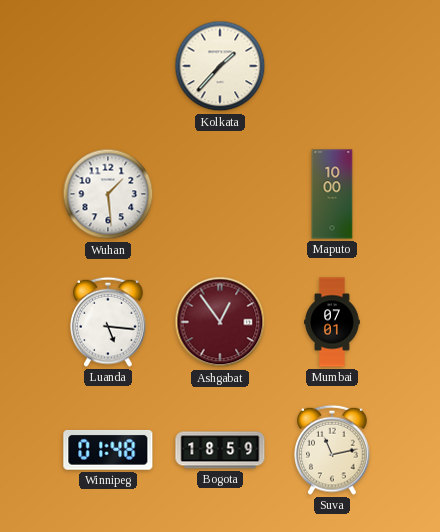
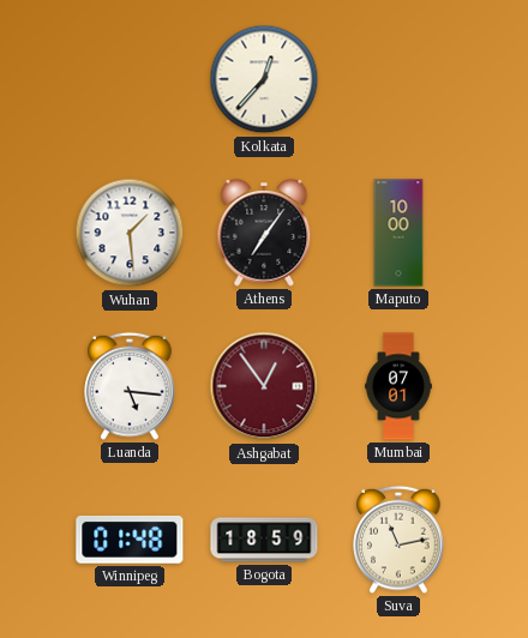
Kolkata: 1:37 -> 12:37 (264, 79)
Athens: none -> 7:06 (264, 233)
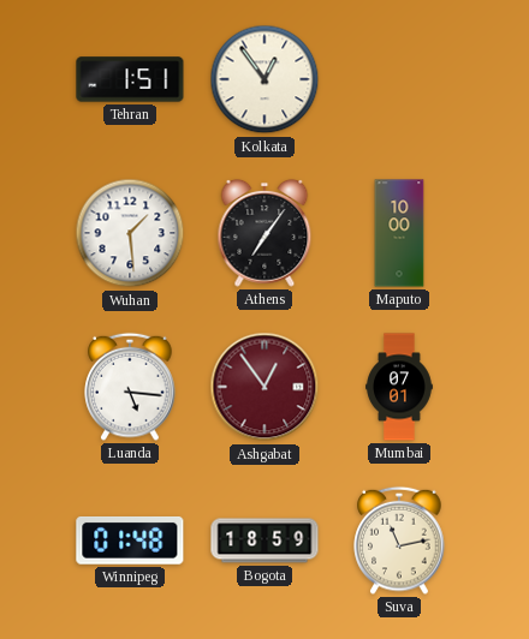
Tehran: none -> 1:51 (130, 79)
Kolkata: 12:37 -> 12:54 (264, 79)
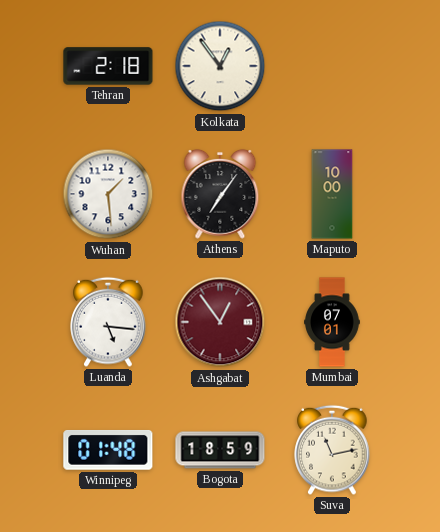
Tehran: 1:51 -> 2:18 (108, 66)
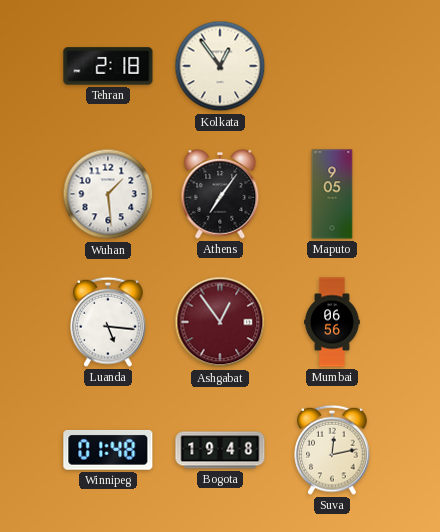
Maputo: 10:00 -> 9:05 (332, 194)
Mumbai: 07:01 -> 06:56 (333, 322)
Bogota: 18:59 -> 19:48 (220, 450)
Suva: 11:13 -> 12:13 (332, 450)
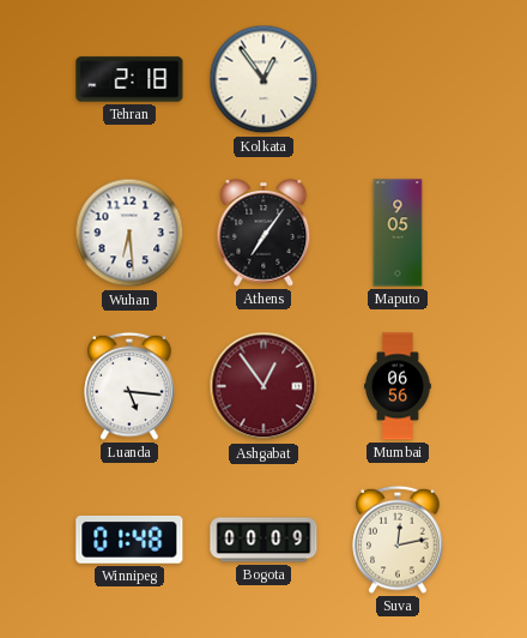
Wuhan: 1:29 -> 6:29 (129, 233)
Bogota: 19:48 -> 00:09 (263, 540)
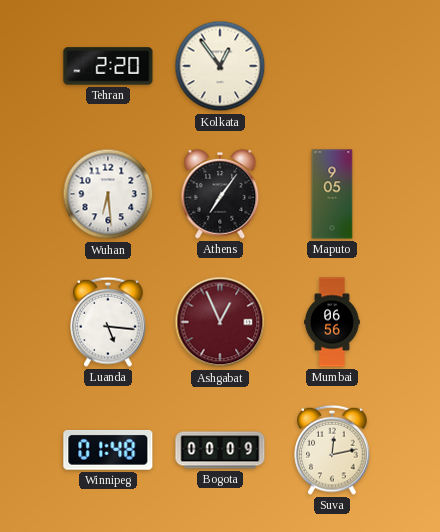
Tehran: 2:18 -> 2:20 (108, 66)
Ashgabat: 12:54 -> 12:56 (220, 322)
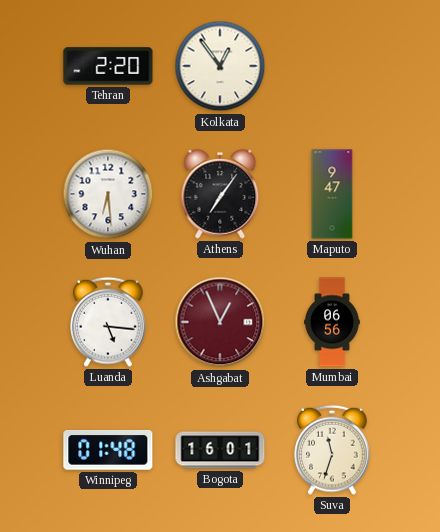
Maputo: 9:05 -> 9:47 (332, 194)
Bogota: 00:09 -> 16:01 (220, 450)
Suva: 12:13 -> 11:33 (332, 450)
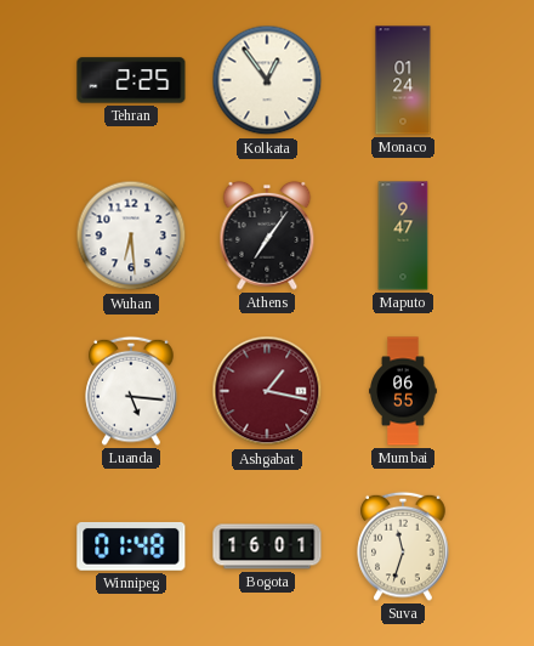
Tehran: 2:20 -> 2:25 (131, 80)
Monaco: none -> 01:24 (403, 80)
Ashgabat: 12:56 -> 1:17 (267, 391)
Mumbai: 06:56 -> 06:55 (404, 391)
